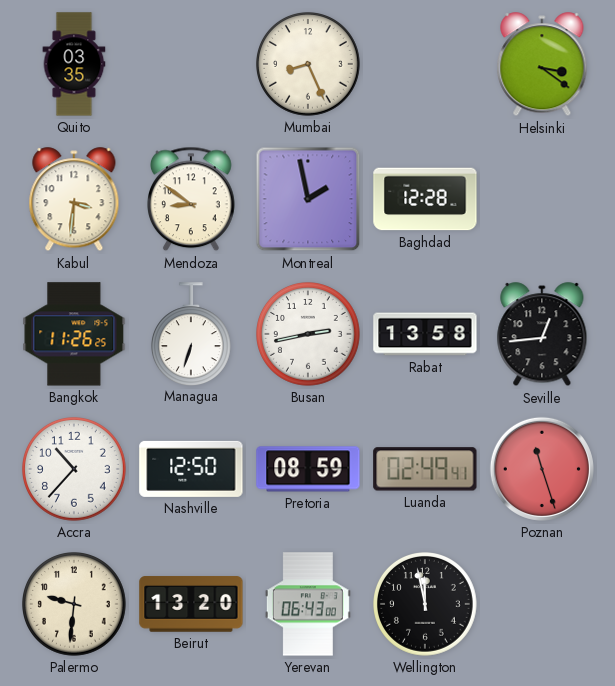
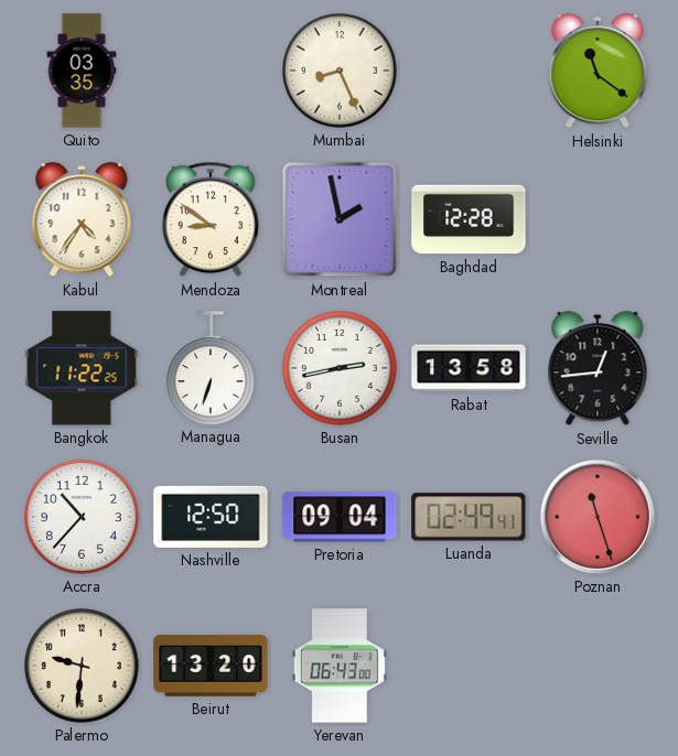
Helsinki: 3:21 -> 11:21 (598, 72)
Kabul: 3:31 -> 4:36 (82, 220)
Bangkok: 11:26 -> 11:22 (82, 368)
Pretoria: 08:59 -> 09:04 (340, 517)
Wellington: 11:58 -> none (426, 605)
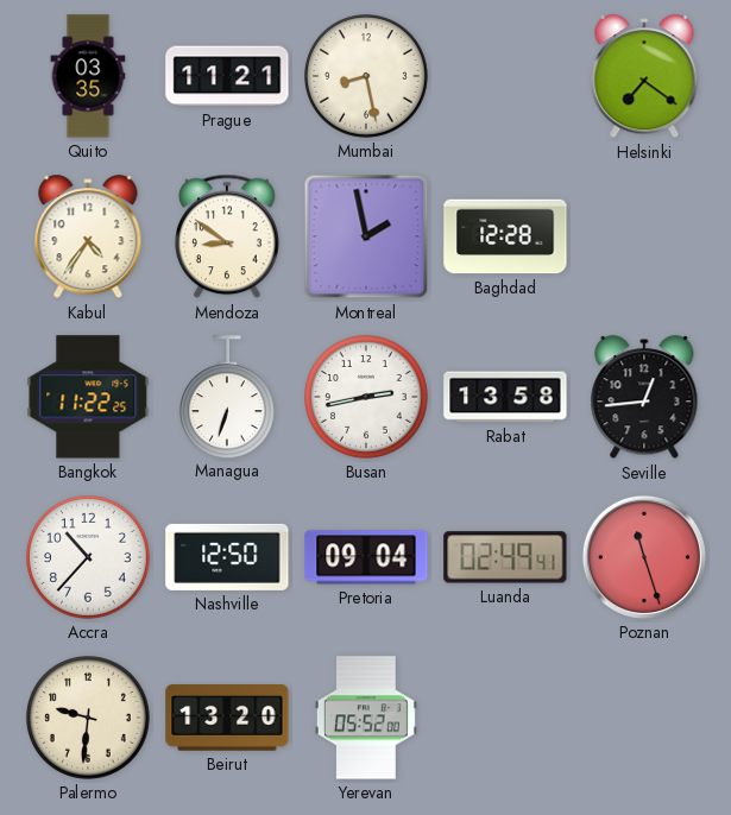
Prague: none -> 11:21 (227, 76)
Mumbai: 8:26 -> 8:28 (367, 77)
Helsinki: 11:21 -> 7:21 (644, 77)
Yerevan: 06:43 -> 05:52 (366, 718)
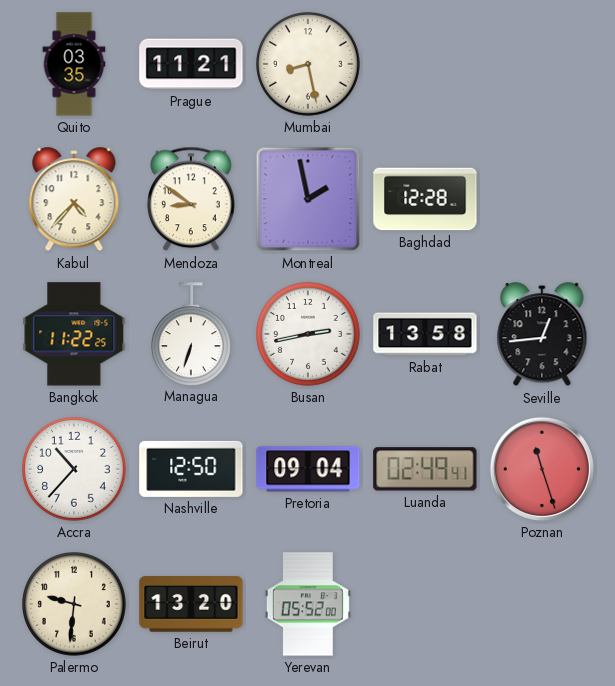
Helsinki: 7:21 -> none (644, 77)
Kabul: 4:36 -> 4:37 (74, 200)
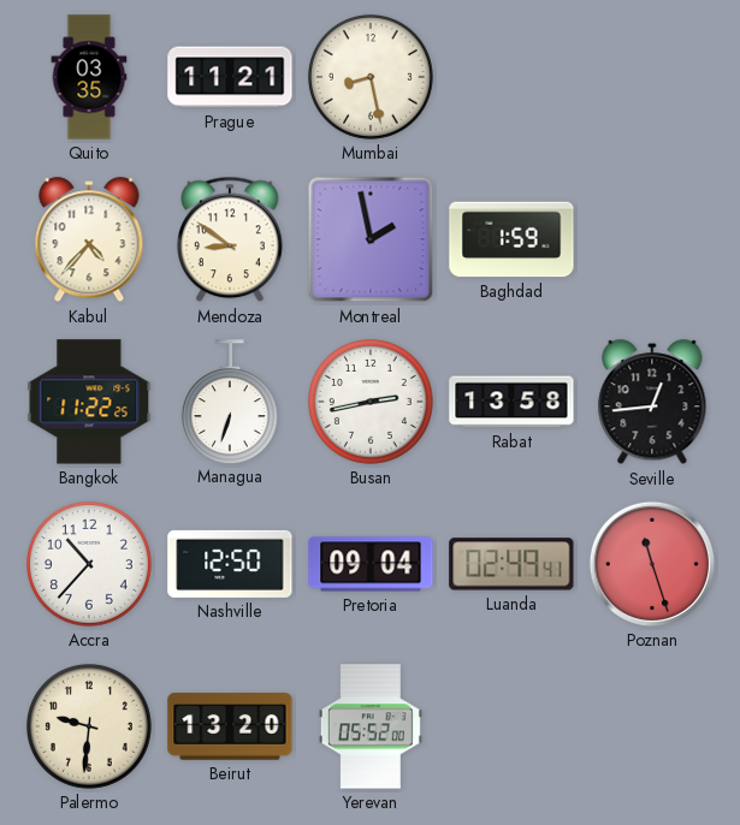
Baghdad: 12:28 -> 1:59 (511, 239)
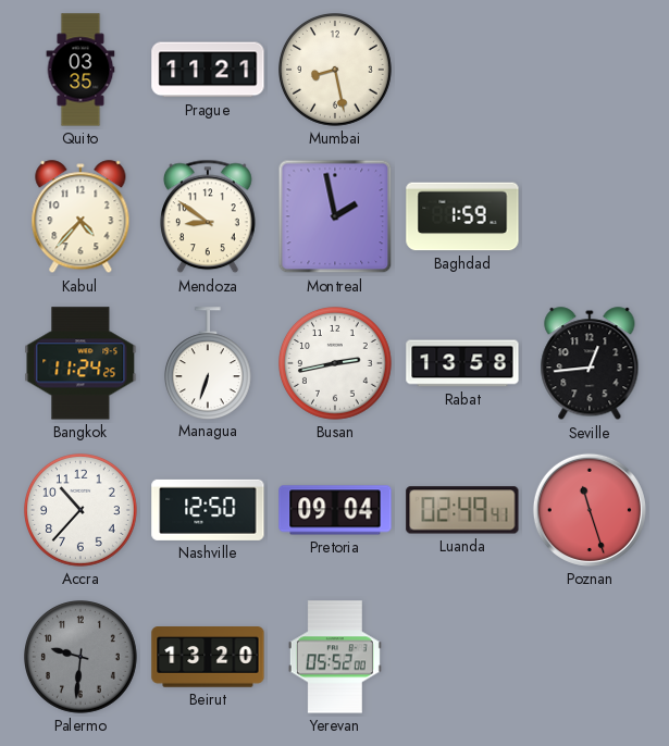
Bangkok: 11:22 -> 11:24 (80, 363)
Palermo dial: cream -> grey (82, 658)
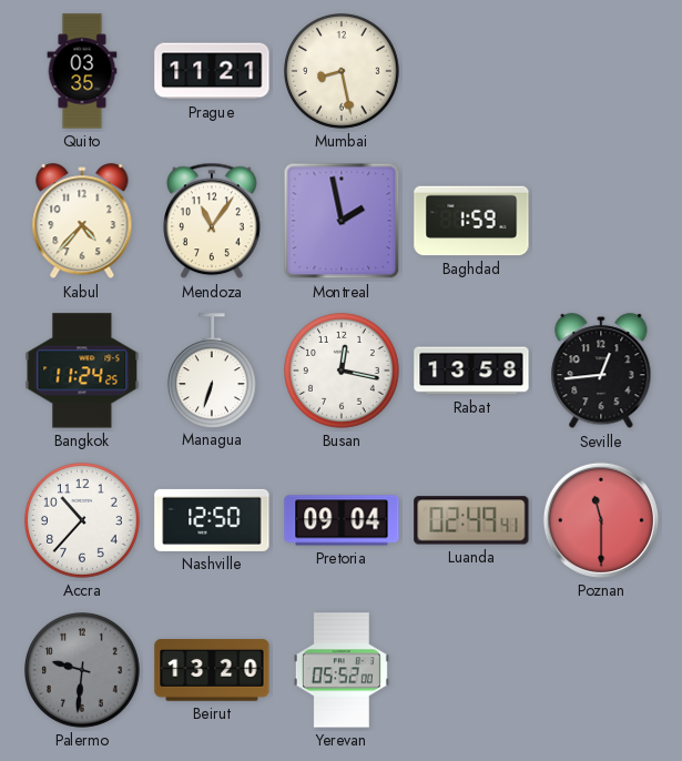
Mendoza: 8:51 -> 11:06 (213, 221)
Busan: 2:43 -> 12:17 (343, 372)
Poznan: 11:27 -> 11:30 (601, 520)
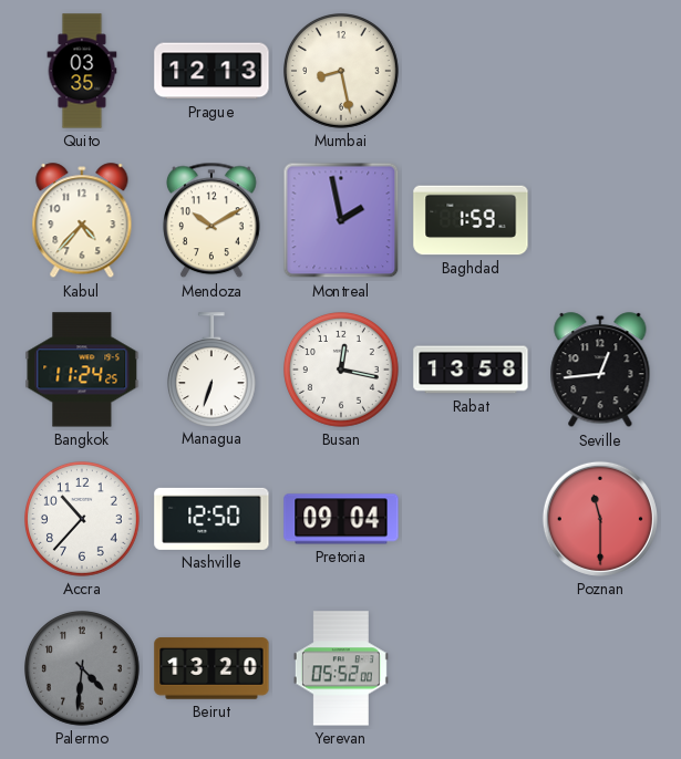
Prague: 11:21 -> 12:13 (211, 71)
Mendoza: 11:06 -> 10:10 (213, 220)
Luanda: 02:49 -> none (471, 520)
Palermo: 9:31 -> 4:31 (83, 669)
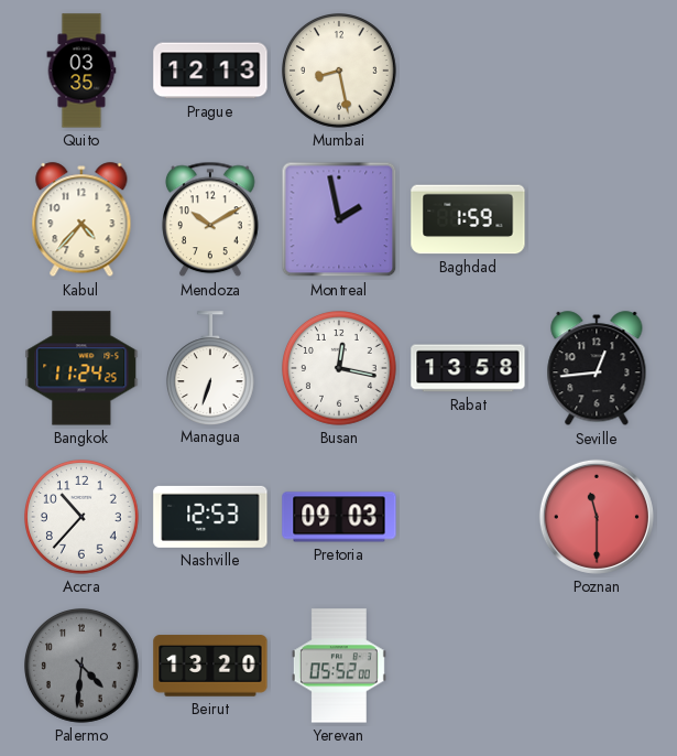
Nashville: 12:50 -> 12:53 (210, 517)
Pretoria: 09:04 -> 09:03 (339, 517)
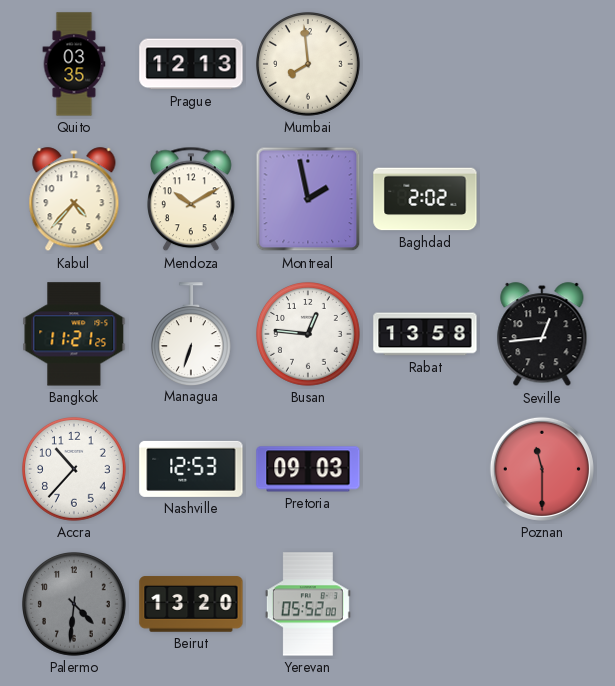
Mumbai: 8:28 -> 7:59 (309, 65)
Baghdad: 1:59 -> 2:02 (425, 199)
Bangkok: 11:24 -> 11:21 (74, 334)
Busan: 12:17 -> 12:46 (309, 335)
